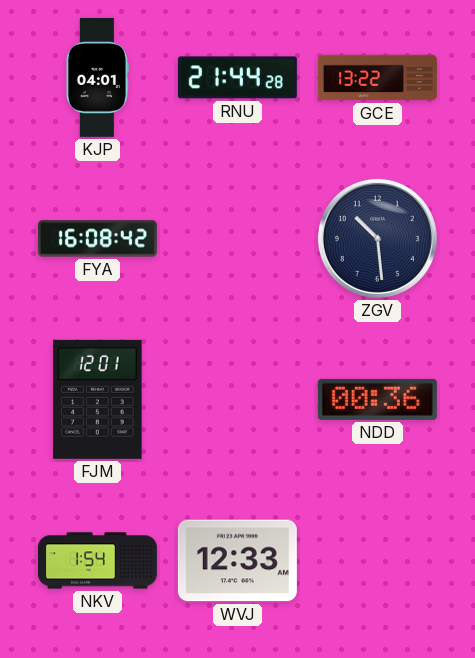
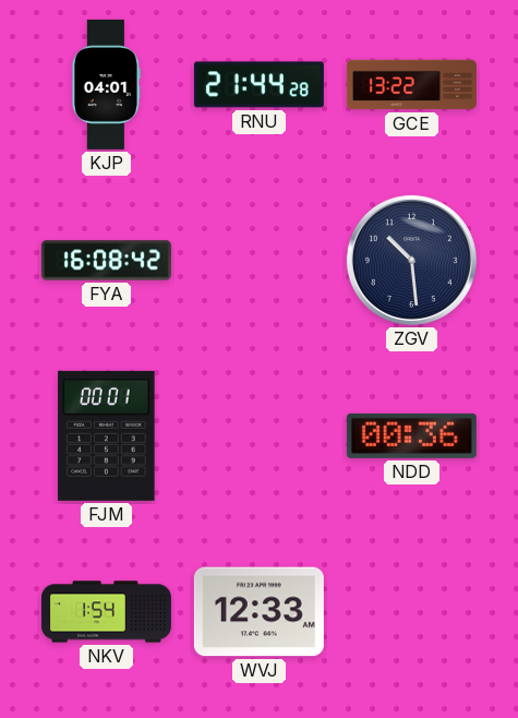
FJM: 12:01 -> 00:01 (107, 435)
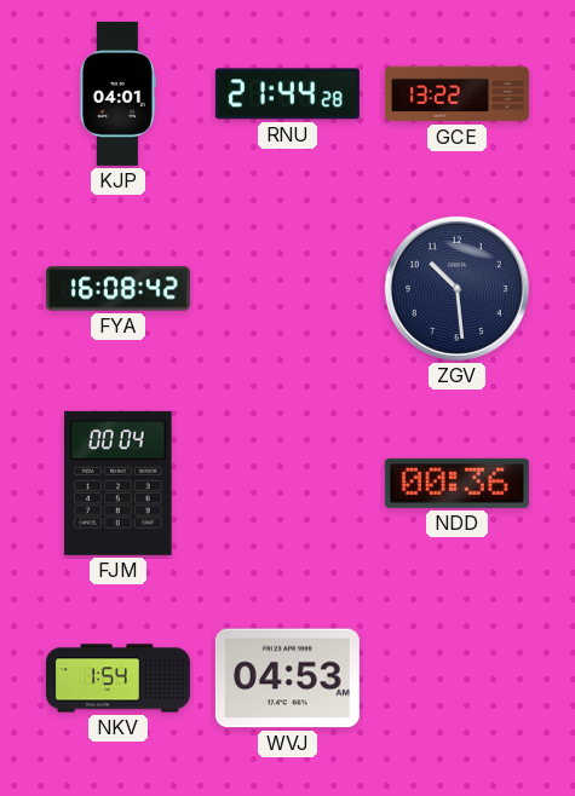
FJM: 00:01 -> 00:04 (119, 483)
WVJ: 12:33 -> 04:53 (287, 679)
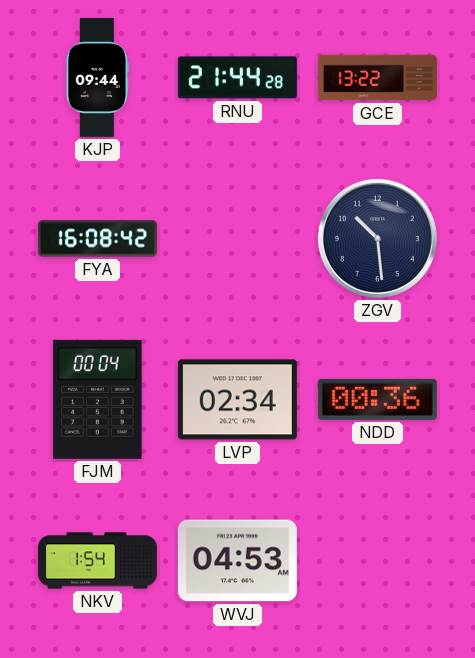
KJP: 04:01 -> 09:44 (97, 77)
LVP: none -> 02:34 (237, 400)
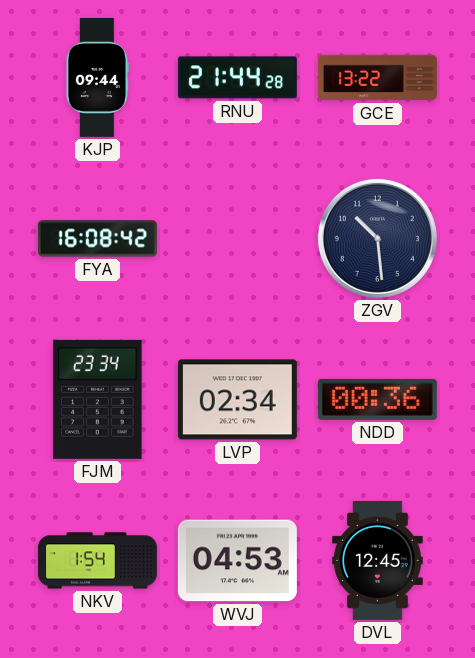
FJM: 00:04 -> 23:34 (98, 399)
DVL: none -> 12:45 (378, 560)
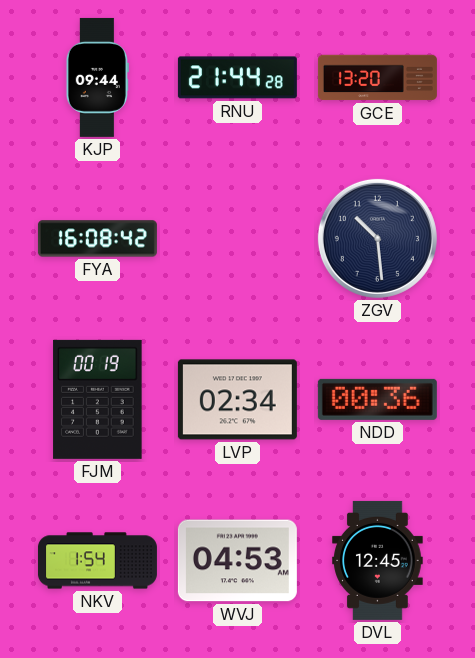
GCE: 13:22 -> 13:20 (377, 78)
FJM: 23:34 -> 00:19 (98, 399)
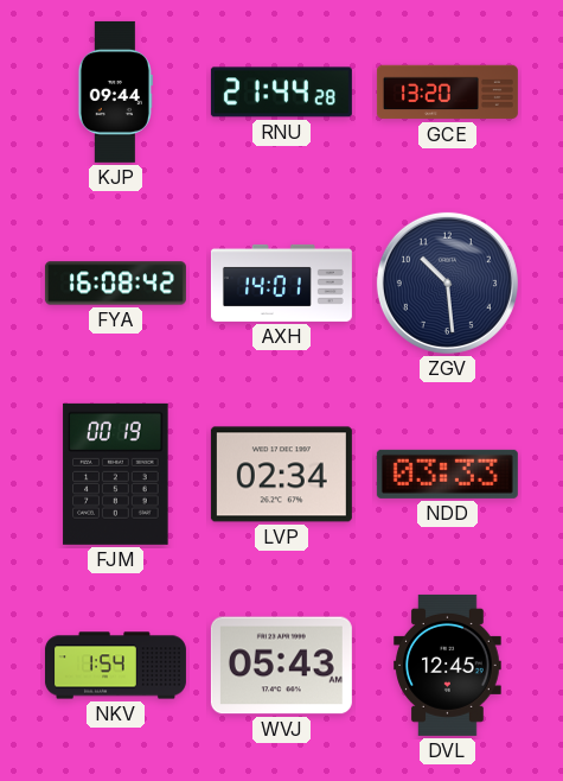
AXH: none -> 14:01 (281, 282)
NDD: 00:36 -> 03:33 (447, 474)
WVJ: 04:53 -> 05:43 (281, 666)
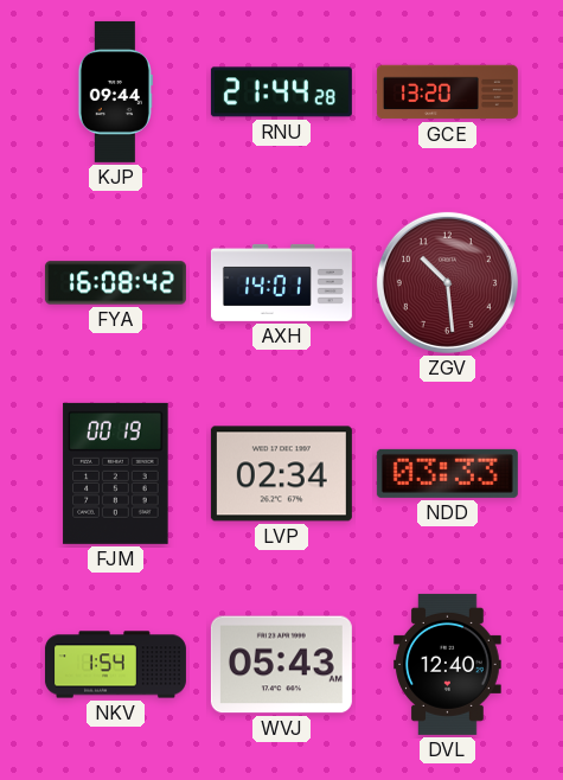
ZGV dial: navy -> burgundy (447, 282)
DVL: 12:45 -> 12:40 (448, 664)
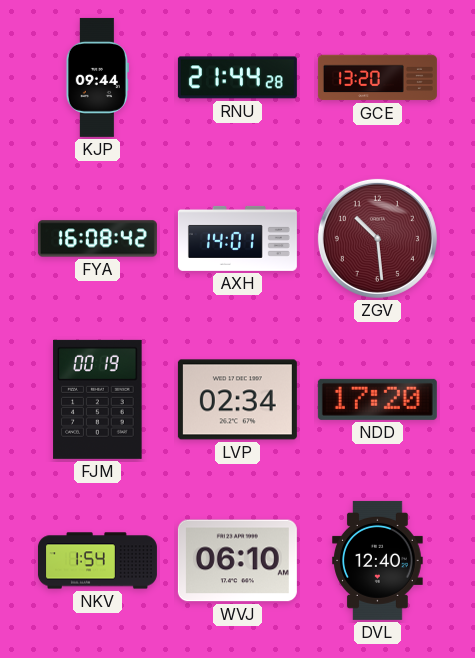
NDD: 03:33 -> 17:20 (377, 399)
WVJ: 05:43 -> 06:10 (237, 561)
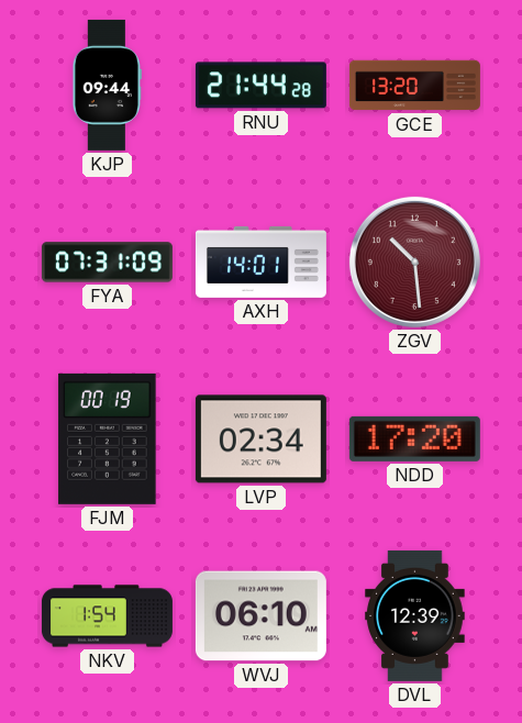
FYA: 16:08 -> 07:31 (107, 263)
DVL: 12:40 -> 12:39 (415, 615)
